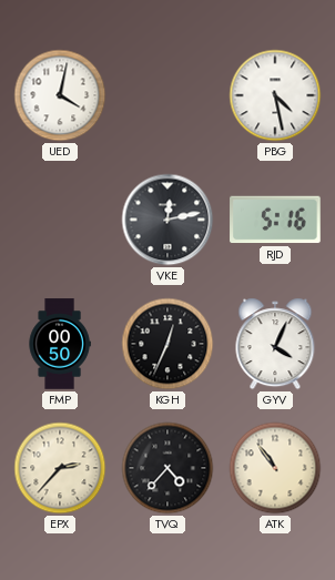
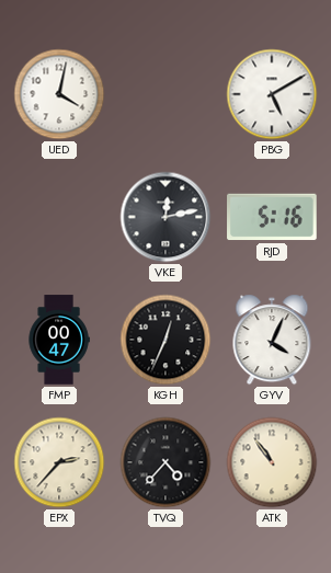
PBG: 4:28 -> 5:10 (272, 94)
FMP: 00:50 -> 00:47 (59, 340)
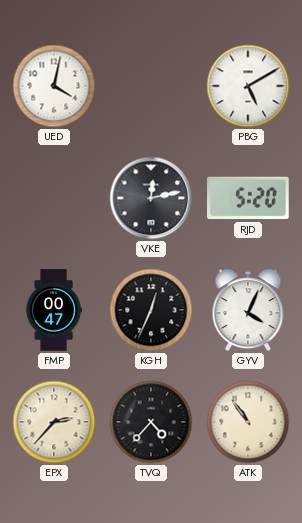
RJD: 5:16 -> 5:20 (248, 198)
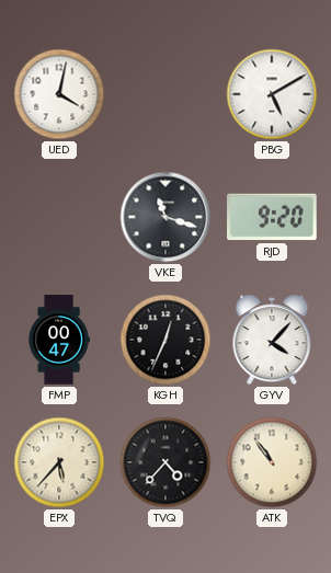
VKE: 12:13 -> 11:18 (165, 217)
RJD: 5:20 -> 9:20 (272, 217)
GYV: 4:04 -> 4:07 (272, 340)
EPX: 2:37 -> 5:37 (59, 462)
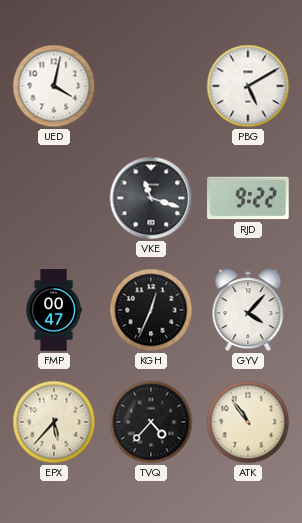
RJD: 9:20 -> 9:22 (248, 198)
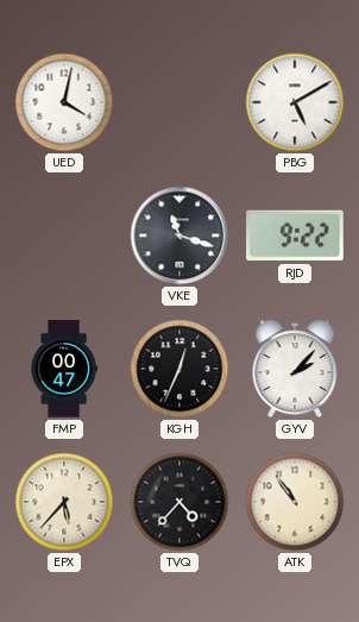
GYV: 4:07 -> 2:07 (295, 369)
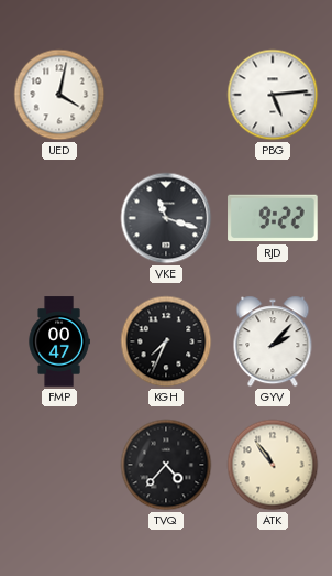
PBG: 5:10 -> 5:14 (273, 95)
KGH: 12:34 -> 7:34 (166, 341)
EPX: 5:37 -> none (64, 502)
